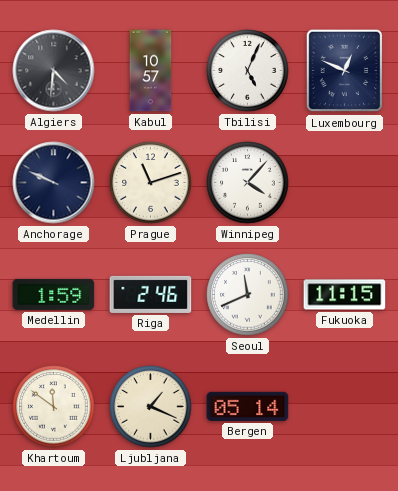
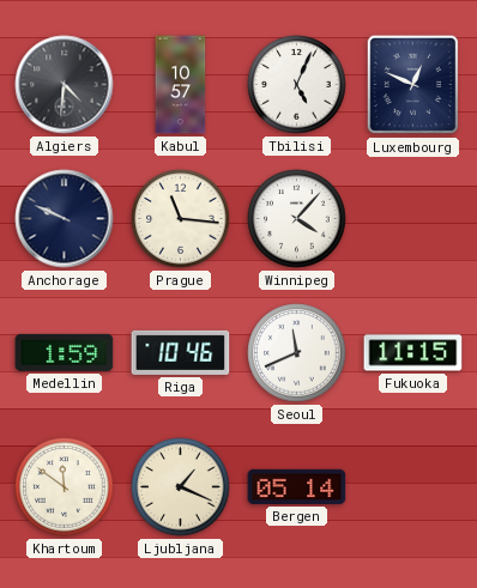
Prague: 11:12 -> 11:16 (181, 219)
Riga: 2:46 -> 10:46 (181, 352)
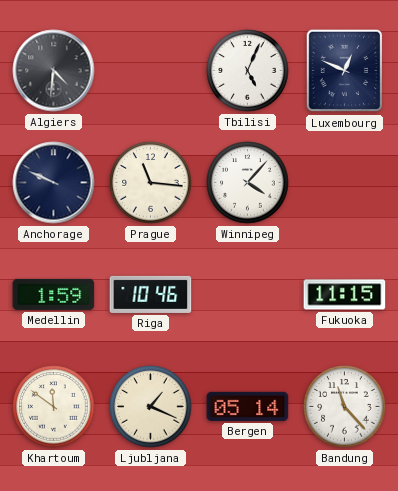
Kabul: 10:57 -> none (181, 85)
Seoul: 11:41 -> none (297, 353)
Bandung: none -> 11:23 (345, 407)
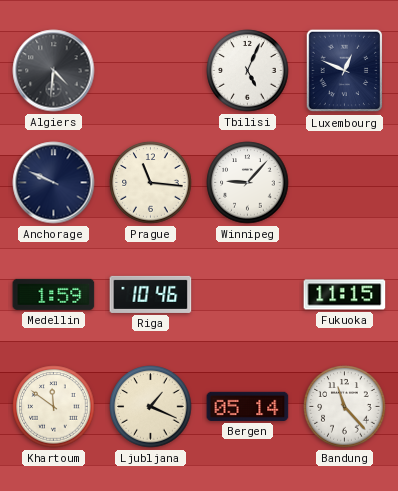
Winnipeg: 4:07 -> 9:07 (248, 183)
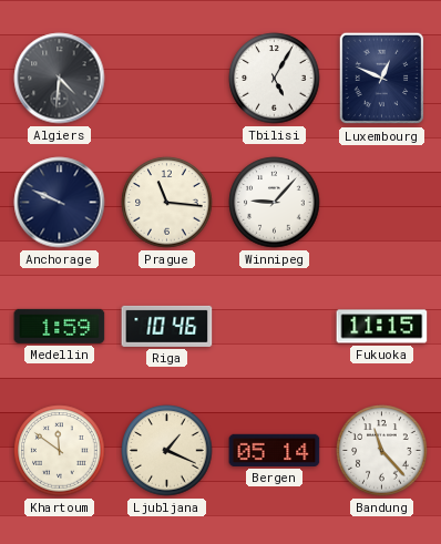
Tbilisi: 5:04 -> 5:05 (275, 79)
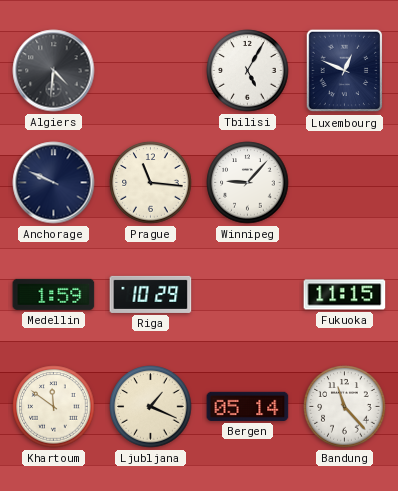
Riga: 10:46 -> 10:29 (151, 294)
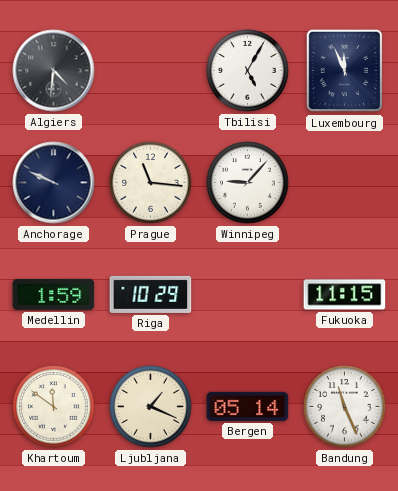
Luxembourg: 12:49 -> 11:56 (345, 71)
Bandung: 11:23 -> 11:26 (345, 407)
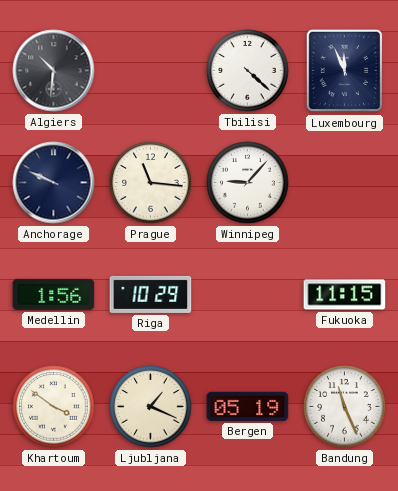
Algiers: 4:31 -> 10:31 (54, 71)
Tbilisi: 5:05 -> 4:22 (248, 71)
Medellin: 1:59 -> 1:56 (54, 294)
Khartoum: 11:51 -> 3:51 (54, 407)
Bergen: 05:14 -> 05:19 (248, 406)
